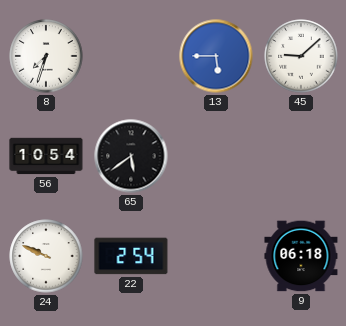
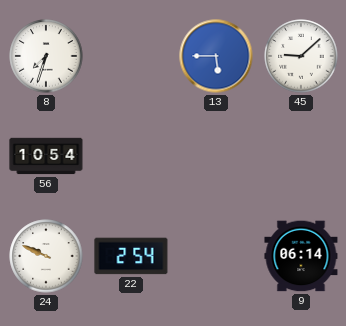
65: 5:39 -> none (131, 156)
9: 06:18 -> 06:14 (301, 256)
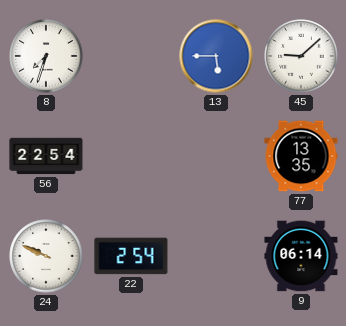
56: 10:54 -> 22:54 (46, 156)
77: none -> 13:35 (301, 156)
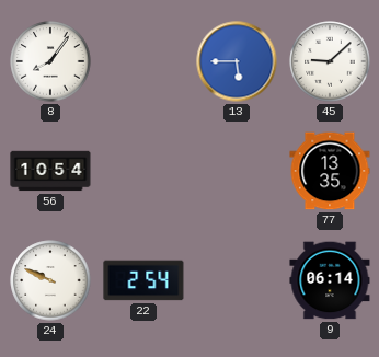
8: 7:33 -> 8:06 (50, 61)
56: 22:54 -> 10:54 (50, 171)
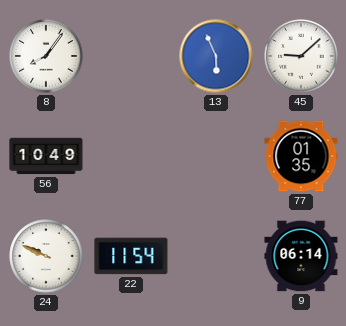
13: 5:45 -> 5:56 (216, 56)
56: 10:54 -> 10:49 (46, 156)
77: 13:35 -> 01:35 (301, 156)
22: 2:54 -> 11:54 (131, 256)
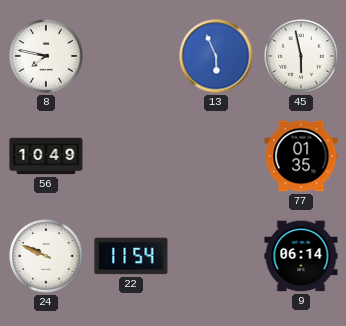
8: 8:06 -> 7:47 (46, 56)
45: 9:08 -> 5:58 (301, 56)
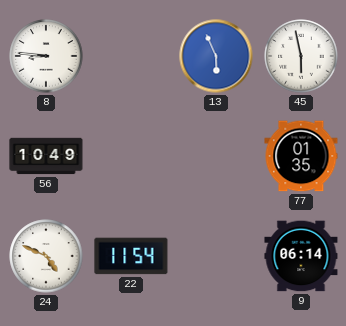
8: 7:47 -> 8:46 (46, 56)
24: 9:49 -> 4:49 (46, 256)
